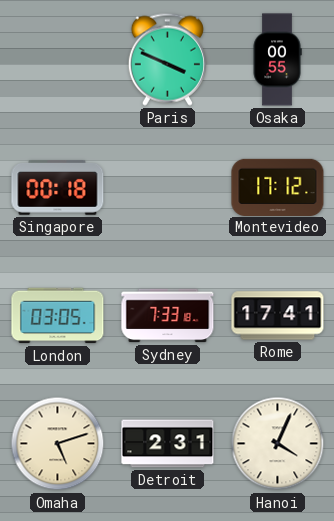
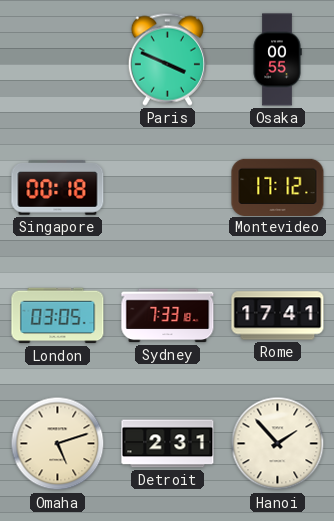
Hanoi: 4:04 -> 1:53 (278, 444)
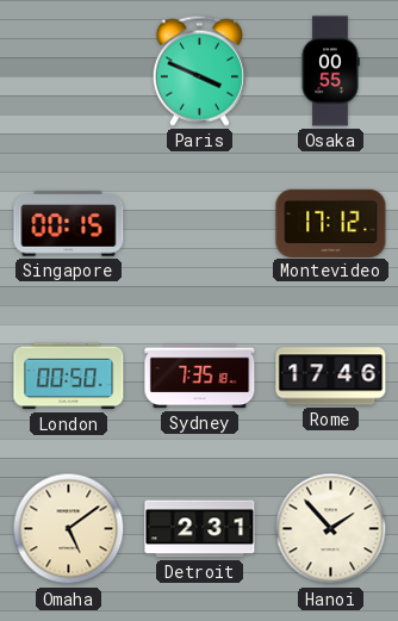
Singapore: 00:18 -> 00:15 (69, 224)
London: 03:05 -> 00:50 (69, 377)
Sydney: 7:33 -> 7:35 (200, 377)
Rome: 17:41 -> 17:46 (331, 377)
Omaha: 5:12 -> 5:09 (69, 529)
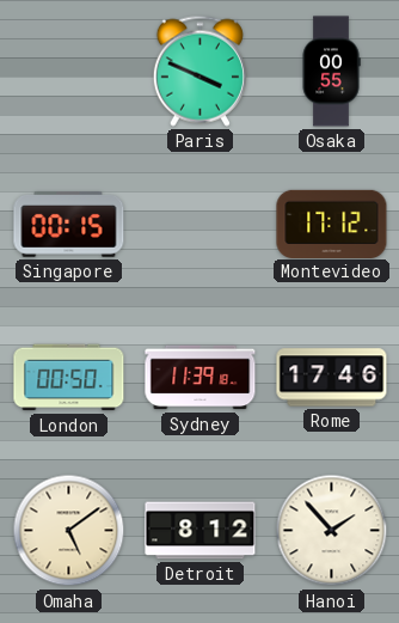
Sydney: 7:35 -> 11:39 (201, 378)
Detroit: 2:31 -> 8:12 (201, 531)
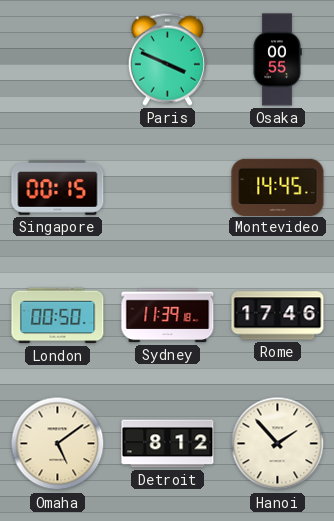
Montevideo: 17:12 -> 14:45 (278, 187)
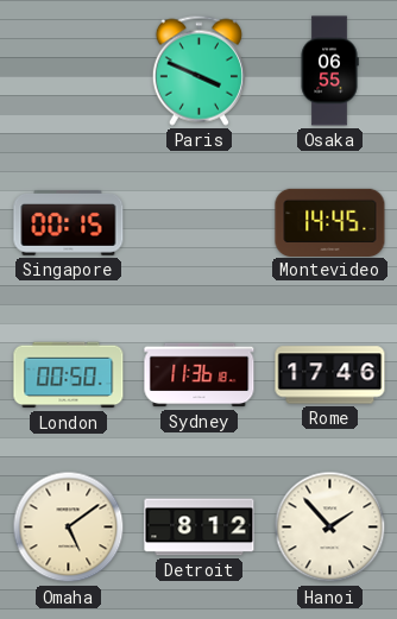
Osaka: 00:55 -> 06:55 (329, 71)
Sydney: 11:39 -> 11:36 (200, 375)
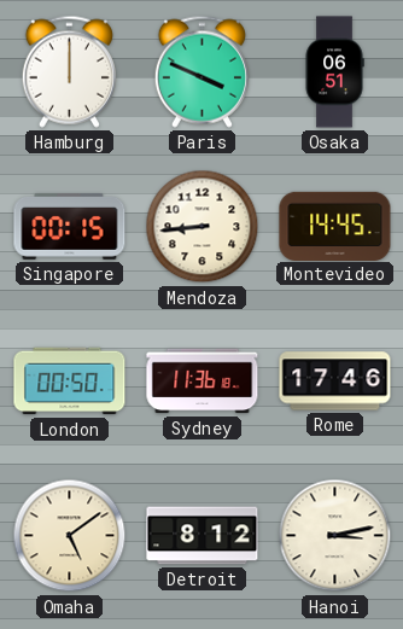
Hamburg: none -> 12:00 (69, 71)
Osaka: 06:55 -> 06:51 (334, 72)
Mendoza: none -> 8:44 (203, 227)
Hanoi: 1:53 -> 3:13 (335, 536)
